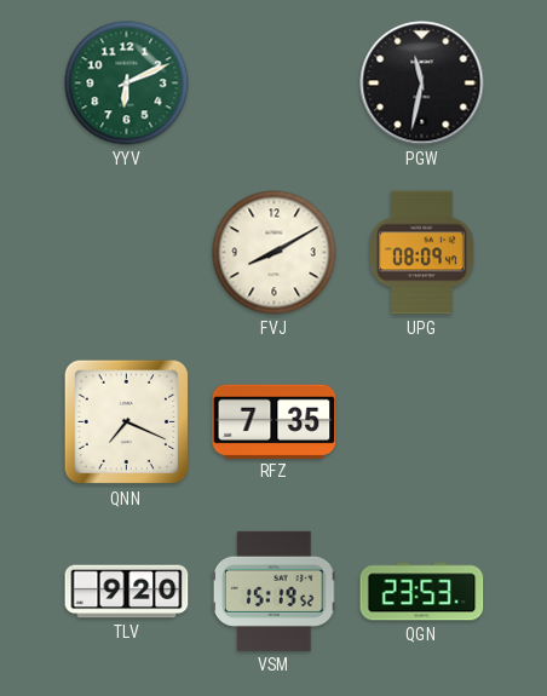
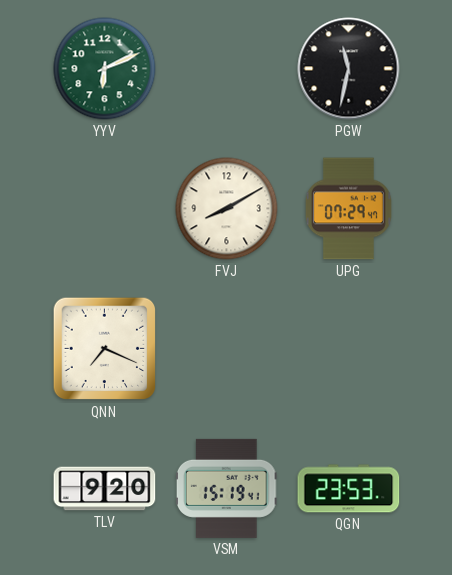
UPG: 08:09 -> 07:29 (348, 209)
RFZ: 7:35 -> none (275, 421)
VSM: 15:19:52 -> 15:19:41 (226, 488)
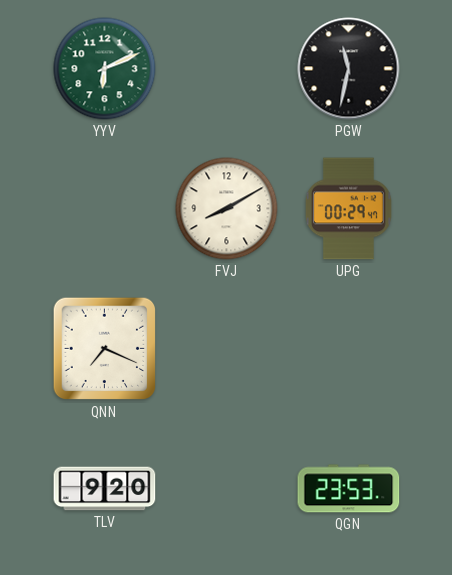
UPG: 07:29 -> 00:29 (348, 209)
VSM: 15:19 -> none (226, 488)
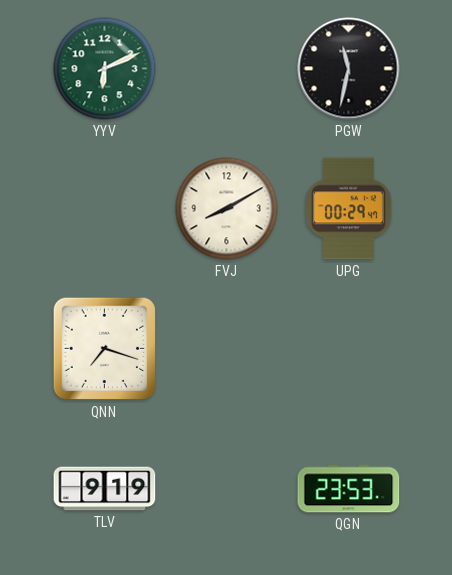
QNN: 7:19 -> 7:18 (105, 349)
TLV: 9:20 -> 9:19 (105, 489)
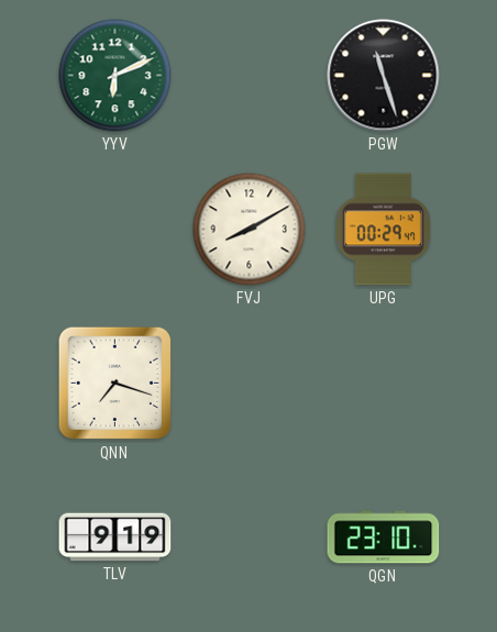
PGW: 11:32 -> 11:27 (384, 76)
QGN: 23:53 -> 23:10 (384, 537)
